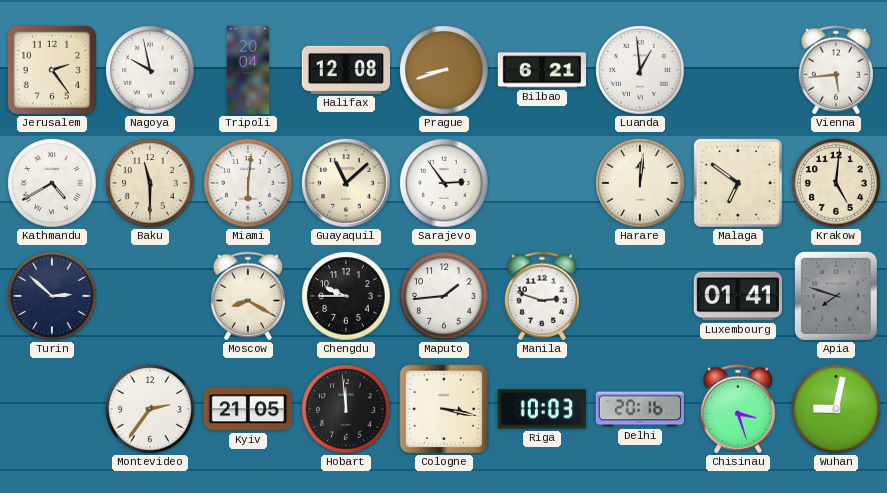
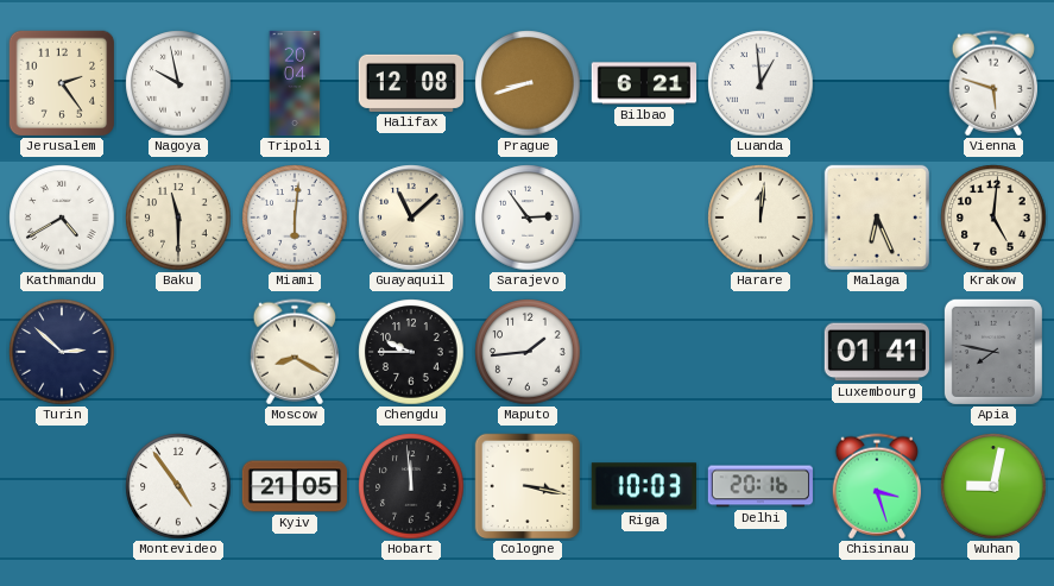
Vienna: 5:44 -> 5:48 (992, 83)
Malaga: 6:51 -> 6:26 (877, 218)
Manila: 2:48 -> none (541, 296)
Apia: 7:48 -> 7:47 (993, 352)
Montevideo: 2:36 -> 4:54 (178, 486)
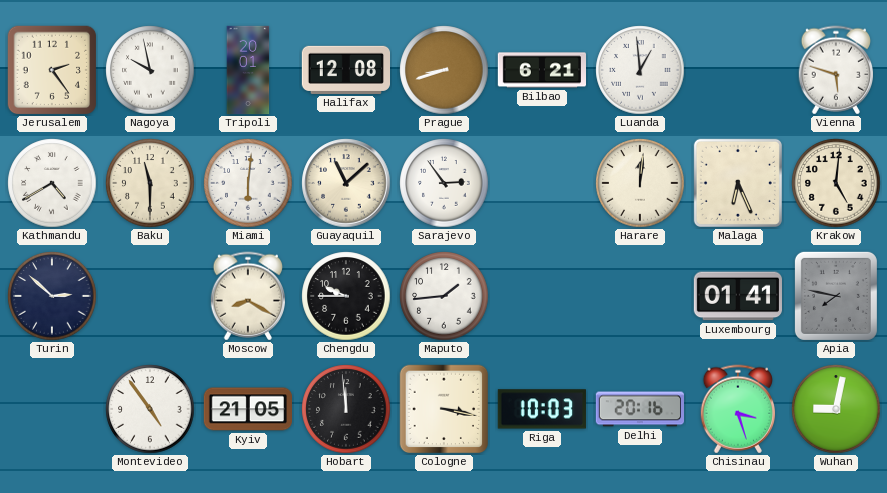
Tripoli: 20:04 -> 20:01 (248, 70)
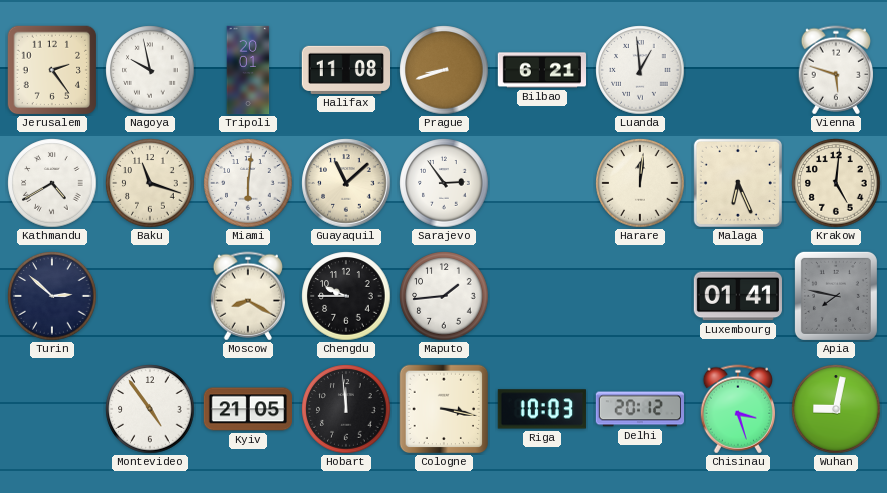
Halifax: 12:08 -> 11:08 (345, 70)
Baku: 11:30 -> 11:18 (150, 183)
Delhi: 20:16 -> 20:12 (639, 409)
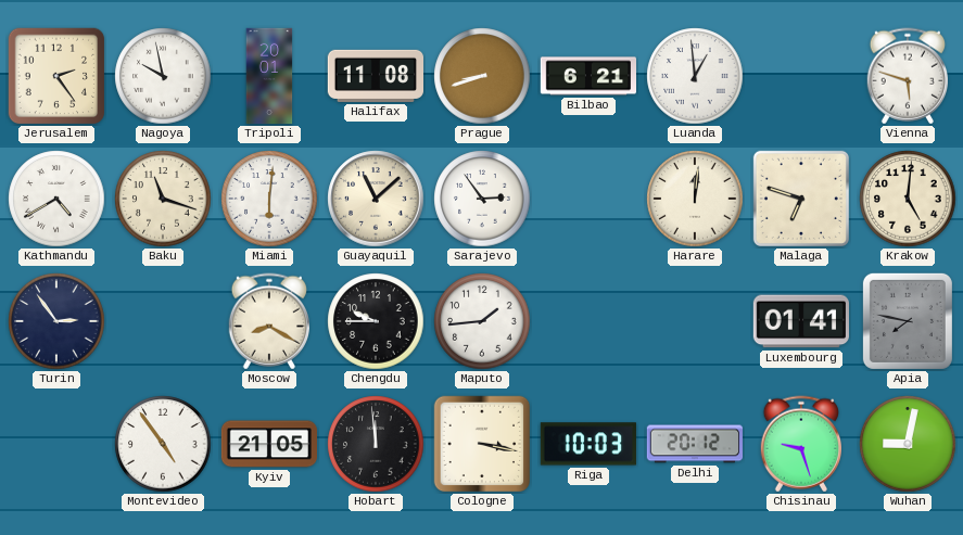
Malaga: 6:26 -> 6:48 (801, 199)
Turin: 2:52 -> 2:54 (56, 321)
Chisinau: 3:27 -> 9:27 (800, 444)
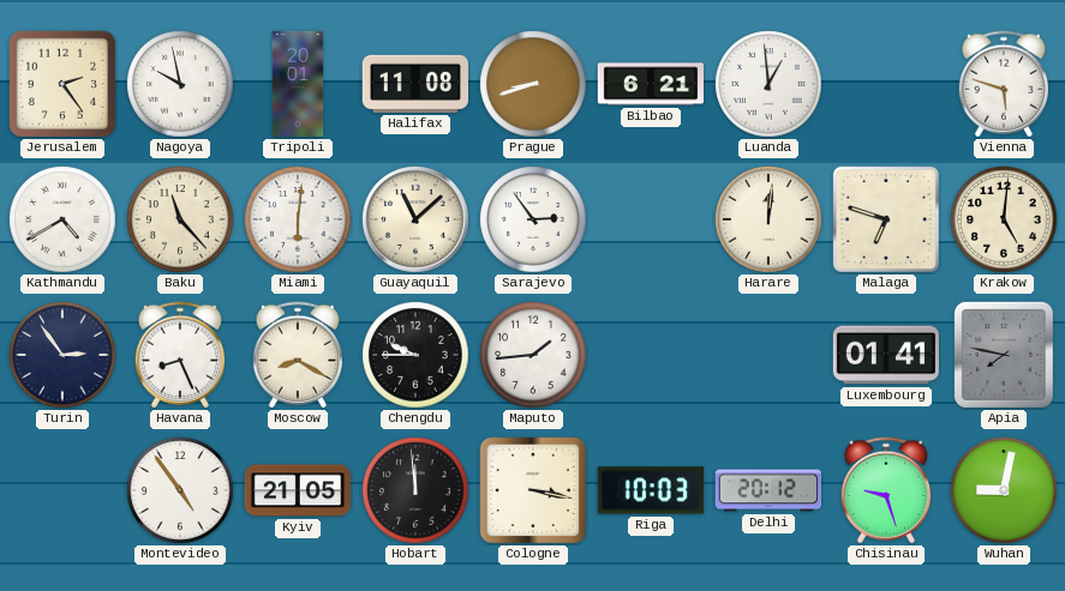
Baku: 11:18 -> 11:23 (180, 219)
Havana: none -> 8:26 (179, 355)
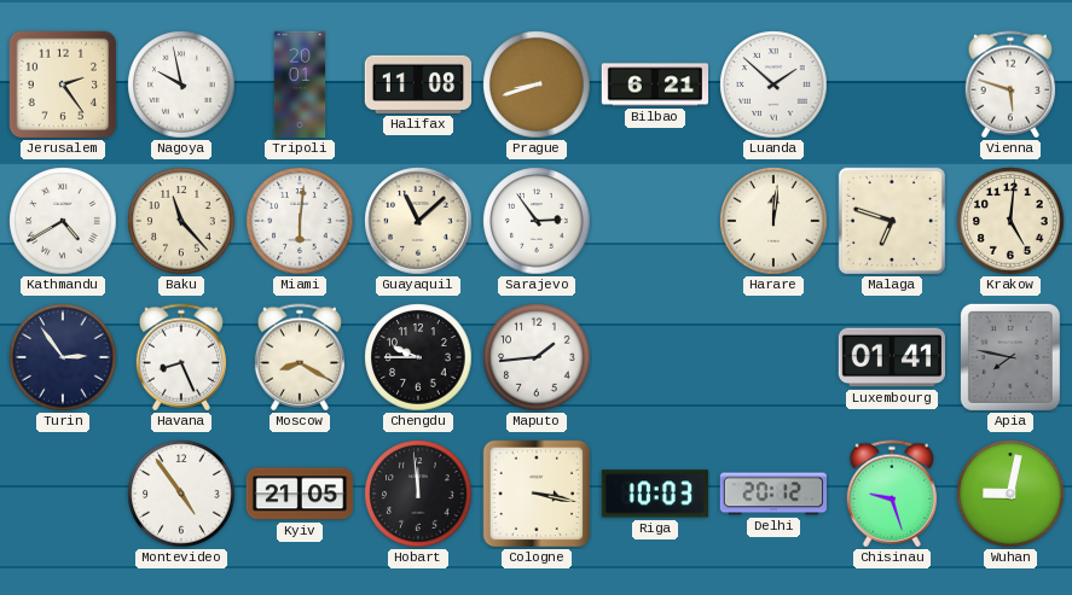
Luanda: 12:59 -> 1:52 (773, 84)
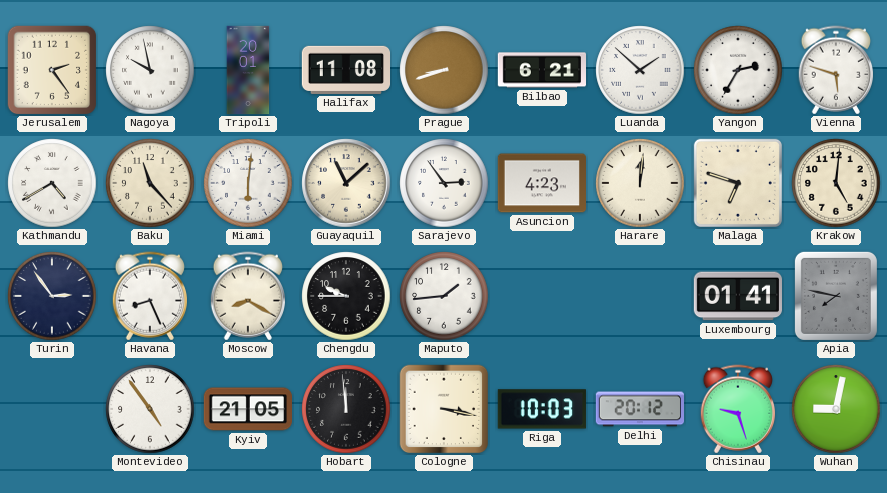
Yangon: none -> 2:35 (738, 70)
Asuncion: none -> 4:23 (541, 183)
